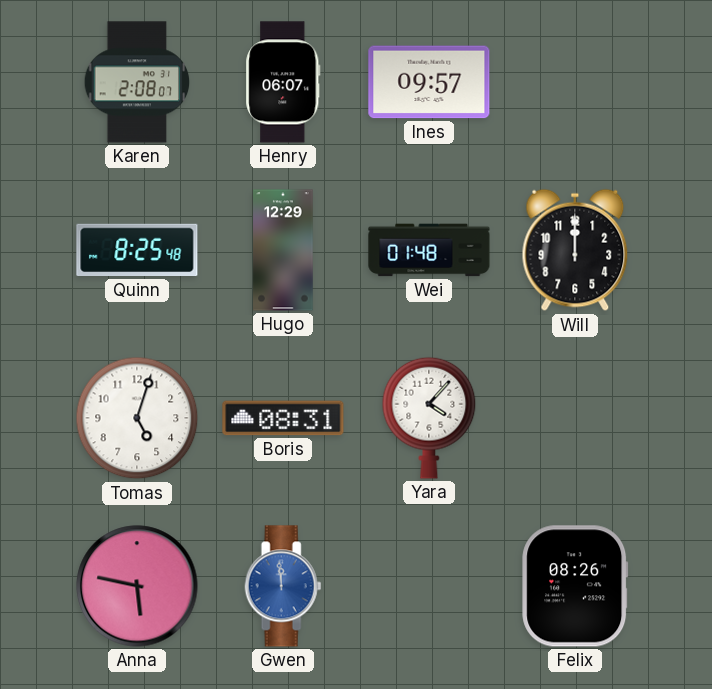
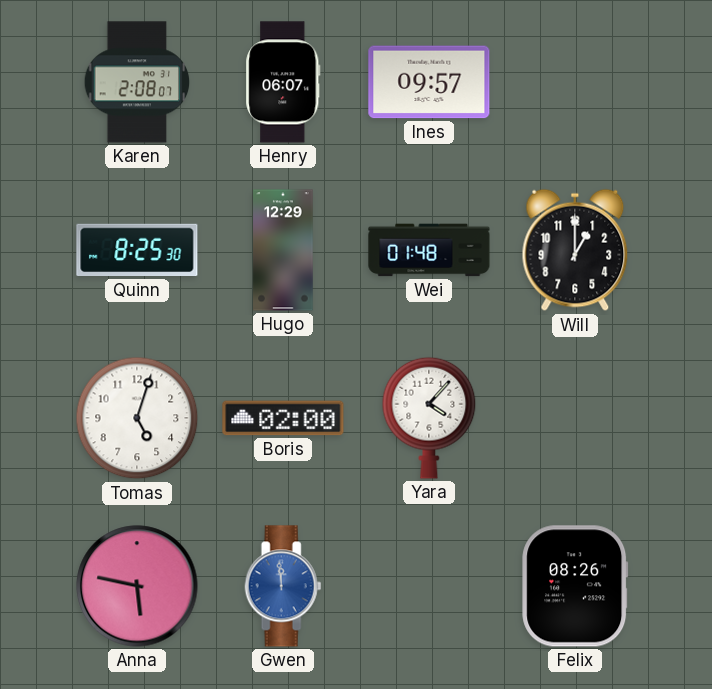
Quinn: 8:25:48 -> 8:25:30 (137, 250)
Will: 12:00 -> 1:00 (575, 250)
Boris: 08:31 -> 02:00 (283, 418)
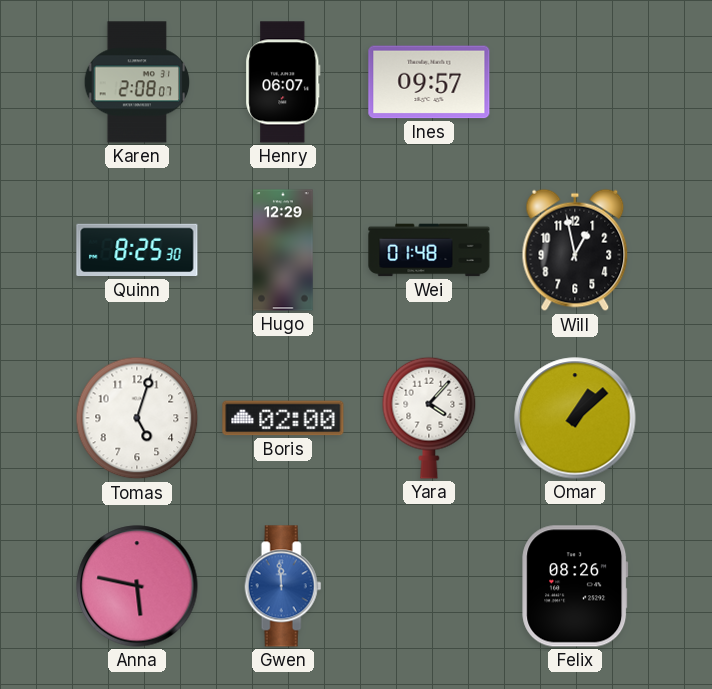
Will: 1:00 -> 12:58 (575, 250)
Omar: none -> 1:08 (575, 418)
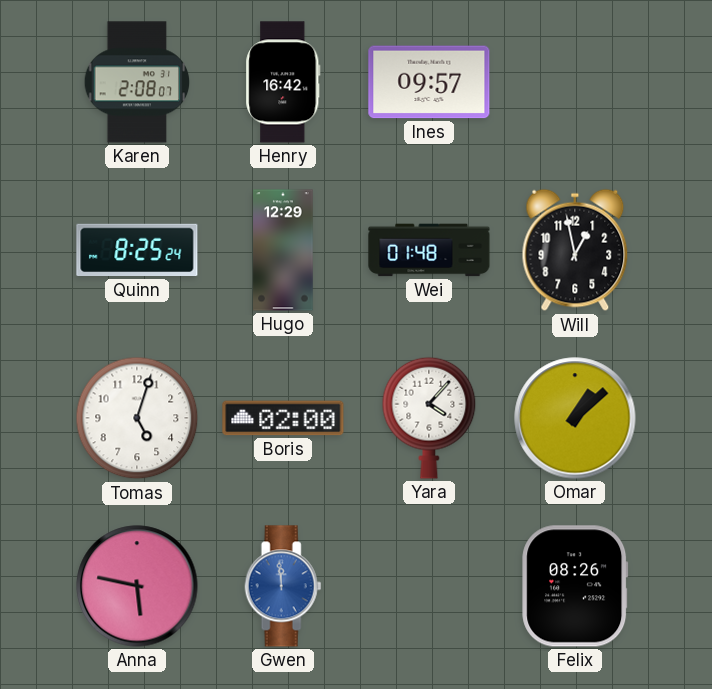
Henry: 06:07 -> 16:42 (283, 82)
Quinn: 8:25:30 -> 8:25:24 (137, 250)
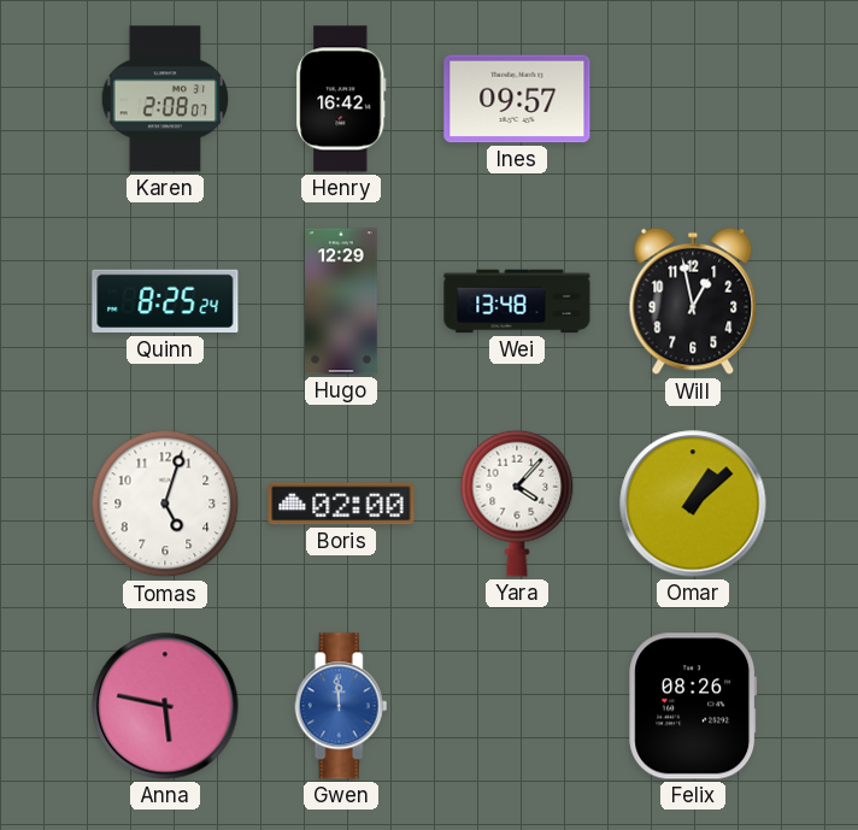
Wei: 01:48 -> 13:48 (517, 301)
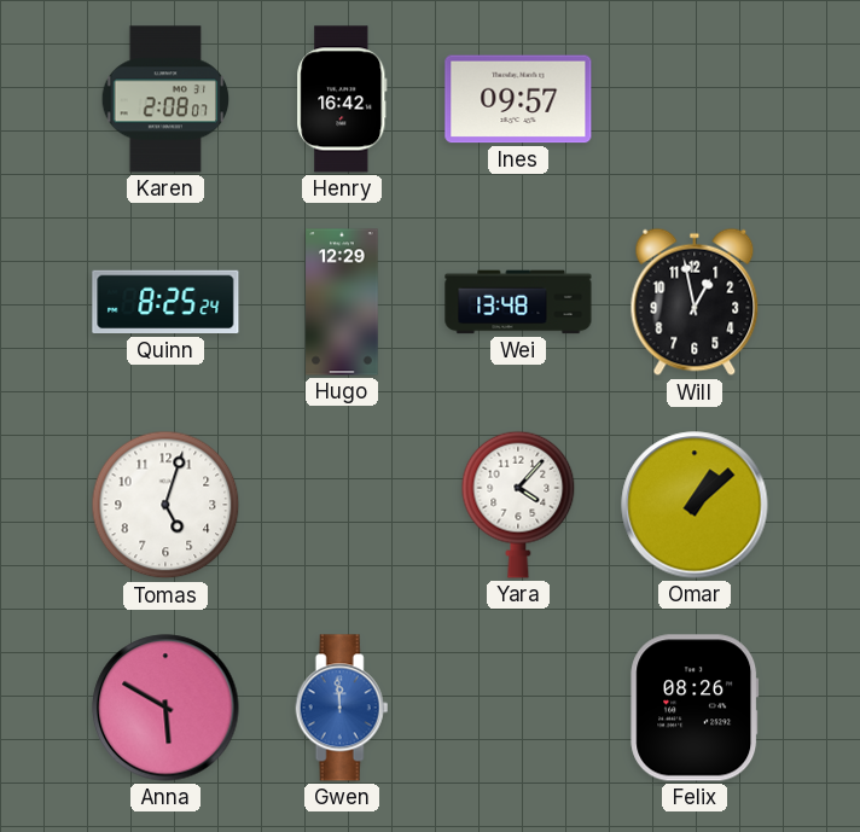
Boris: 02:00 -> none (341, 504)
Anna: 5:47 -> 5:50 (165, 708)
